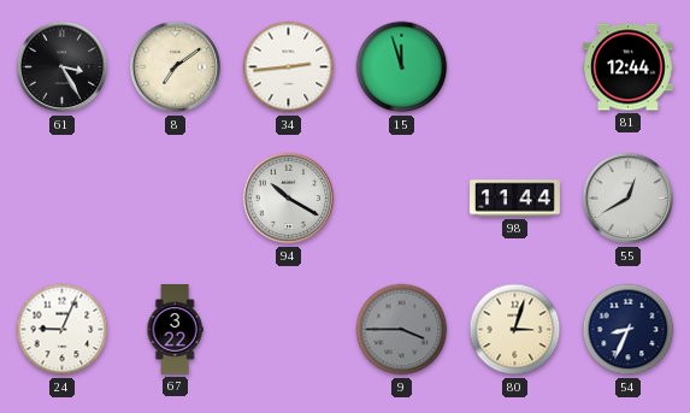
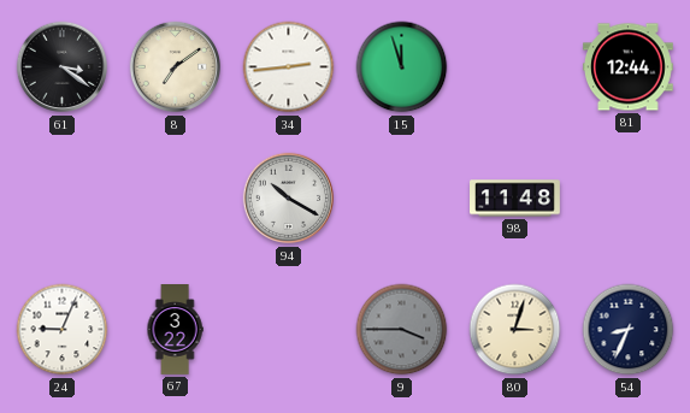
61: 3:25 -> 3:21 (63, 67)
98: 11:44 -> 11:48 (515, 199)
55: 12:40 -> none (629, 199)
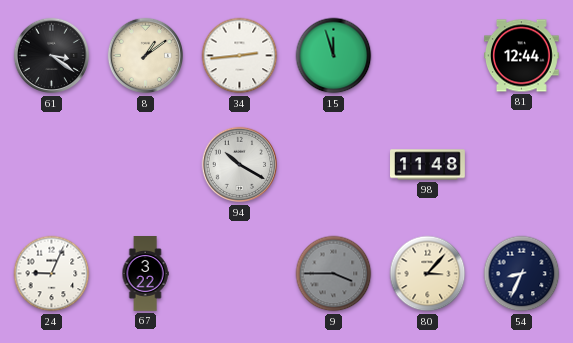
8: 7:09 -> 1:09 (146, 56)
80: 3:03 -> 3:07 (428, 274)
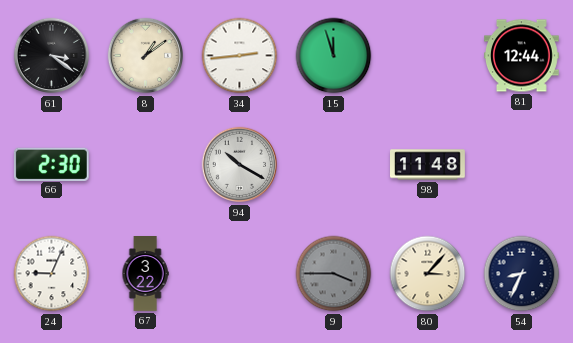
66: none -> 2:30 (51, 164)
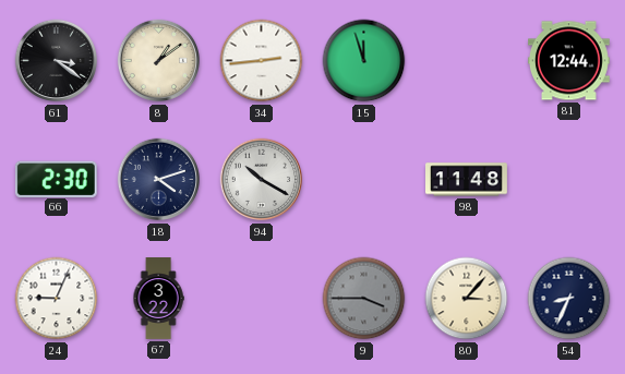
18: none -> 4:12 (159, 180)
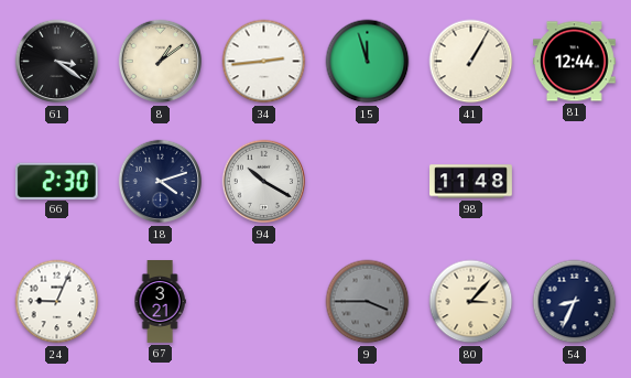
41: none -> 1:05 (471, 62)
67: 3:22 -> 3:21 (160, 302)
